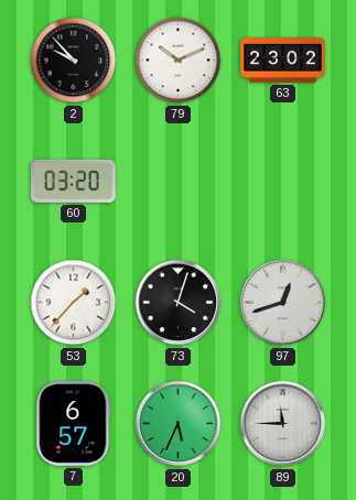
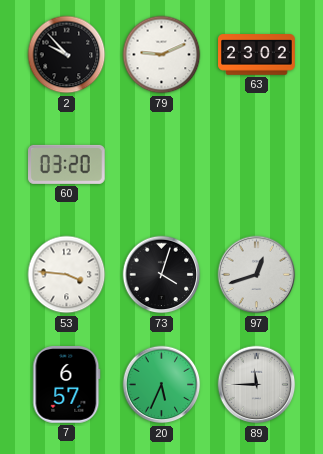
79: 10:11 -> 9:11 (162, 55)
53: 1:37 -> 3:46 (67, 275)
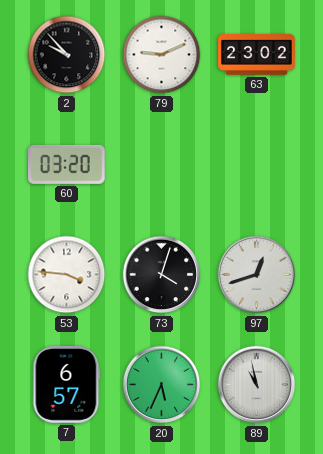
89: 11:45 -> 10:58 (257, 385)
